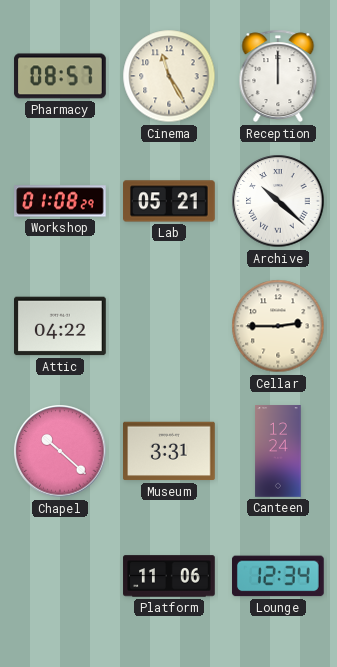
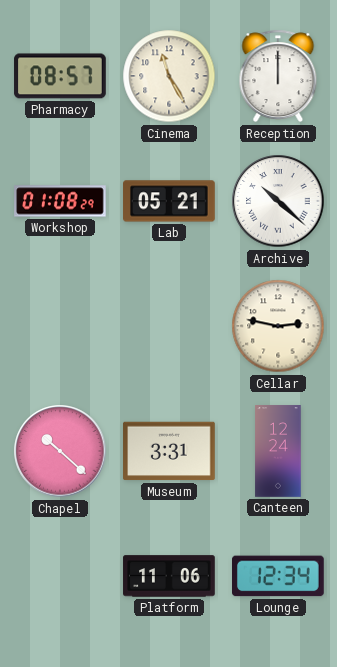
Attic: 04:22 -> none (60, 326)
Cellar: 2:45 -> 2:47 (278, 326)
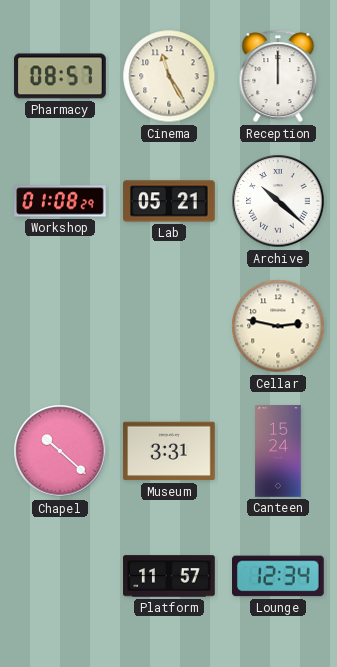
Canteen: 12:24 -> 15:24 (278, 451)
Platform: 11:06 -> 11:57 (169, 576)
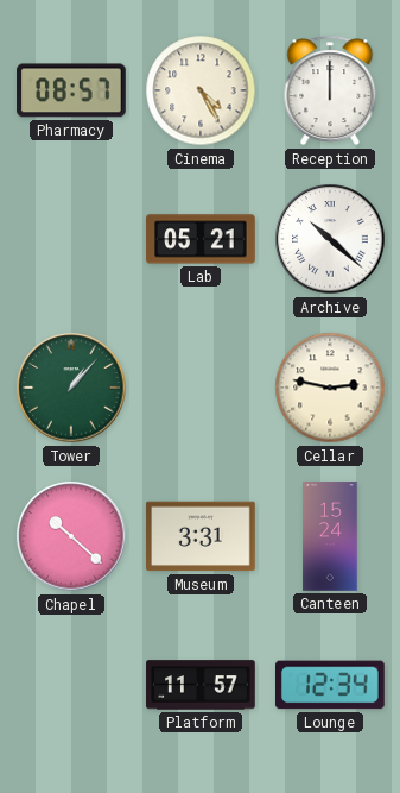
Cinema: 11:25 -> 4:25 (201, 90)
Workshop: 01:08 -> none (60, 201)
Tower: none -> 1:07 (71, 388)
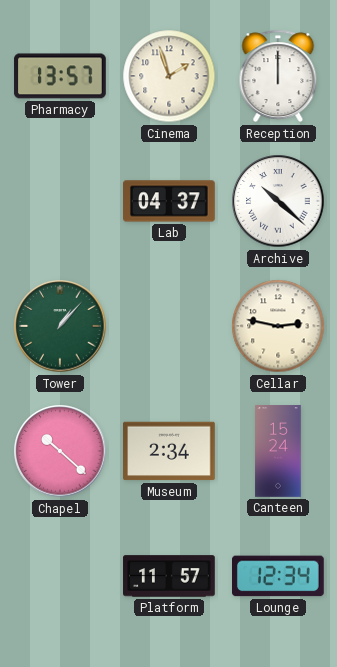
Pharmacy: 08:57 -> 13:57 (60, 76)
Cinema: 4:25 -> 1:57 (169, 76)
Lab: 05:21 -> 04:37 (169, 201)
Museum: 3:31 -> 2:34 (169, 451)
